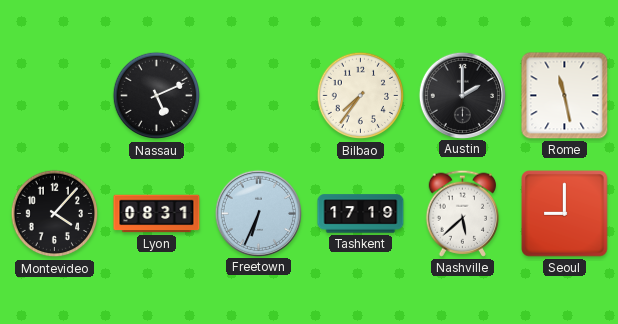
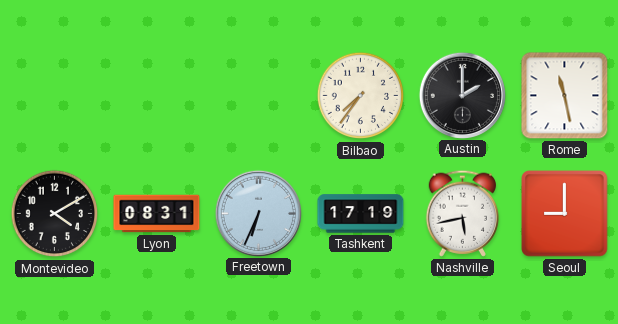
Nassau: 5:11 -> none (157, 96)
Montevideo: 4:07 -> 4:10 (55, 214)
Nashville: 5:38 -> 5:43 (463, 213)
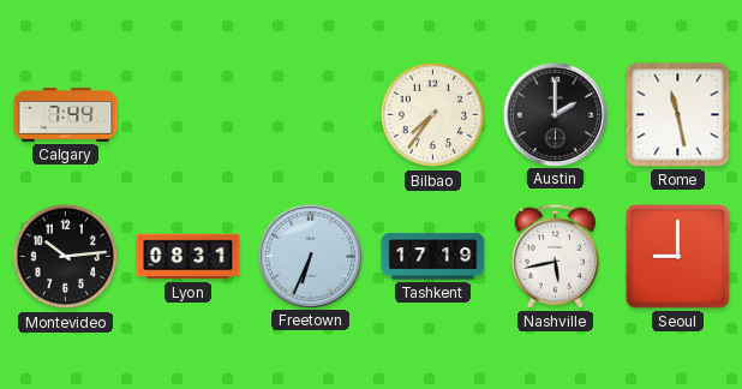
Calgary: none -> 7:44 (66, 115)
Montevideo: 4:10 -> 10:14 (66, 257)
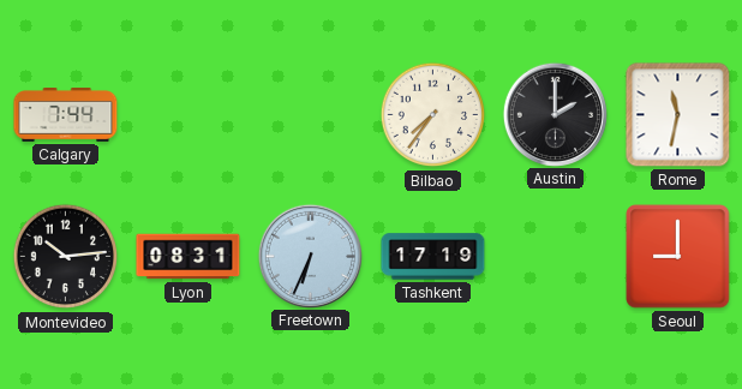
Rome: 11:28 -> 11:32 (678, 115)
Nashville: 5:43 -> none (556, 256)
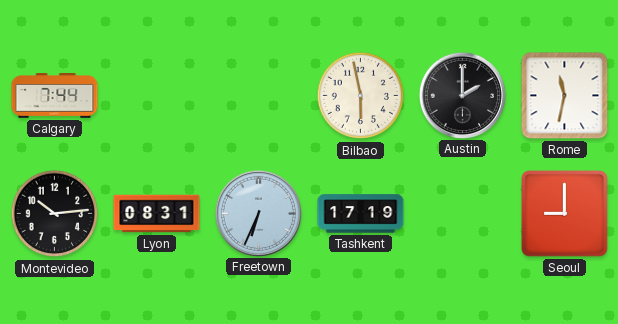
Bilbao: 7:36 -> 5:58 (361, 96)
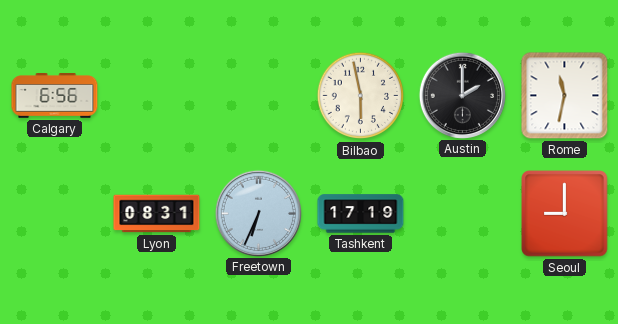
Calgary: 7:44 -> 6:56 (55, 96)
Montevideo: 10:14 -> none (55, 214)
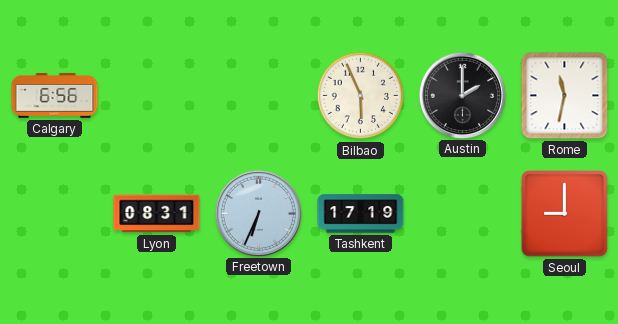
Bilbao: 5:58 -> 5:56 (361, 96)
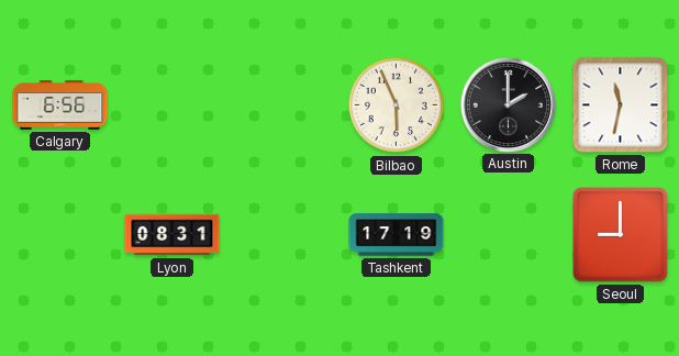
Freetown: 6:34 -> none (258, 213)
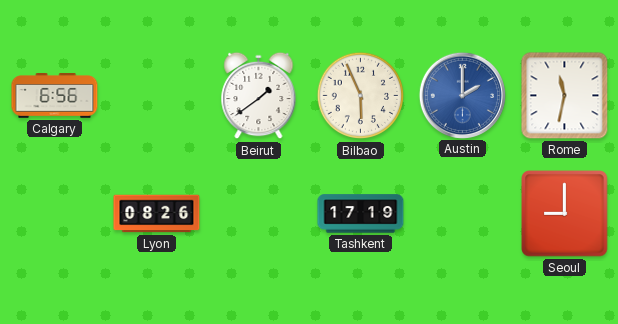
Beirut: none -> 1:39 (259, 96)
Austin dial: black -> blue (462, 95)
Lyon: 08:31 -> 08:26 (157, 214)
